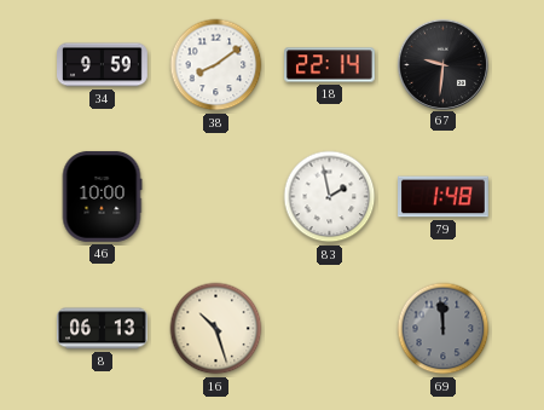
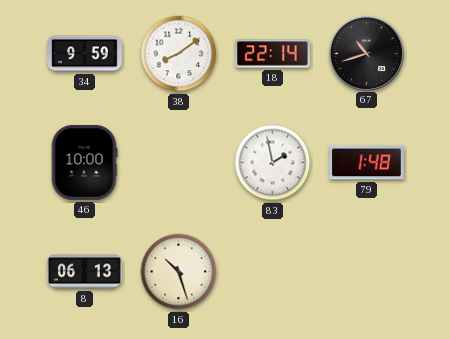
67: 9:31 -> 10:42 (366, 53)
69: 11:59 -> none (444, 329)
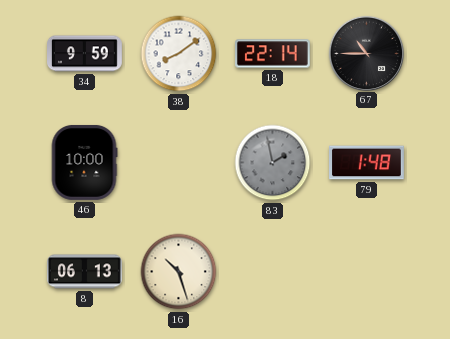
67: 10:42 -> 10:45 (366, 53)
83 dial: white -> grey (273, 163)
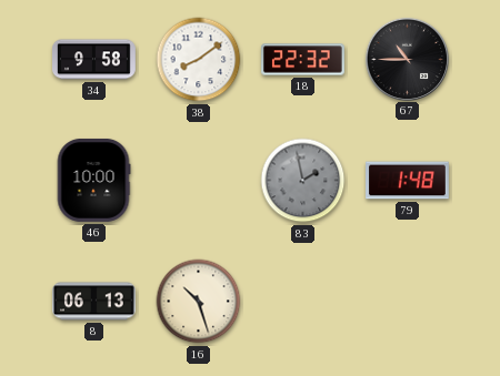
34: 9:59 -> 9:58 (94, 60)
18: 22:14 -> 22:32 (303, 60)
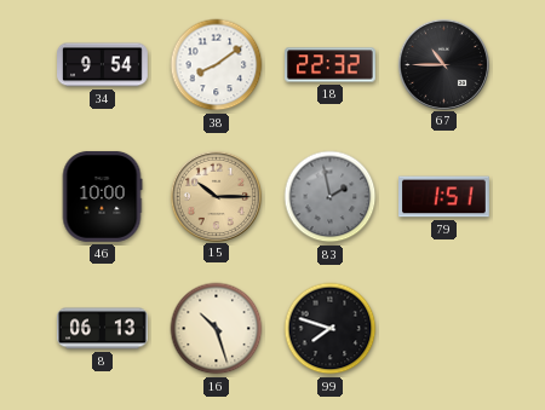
34: 9:58 -> 9:54 (103, 65)
15: none -> 10:15 (216, 196)
79: 1:48 -> 1:51 (444, 197)
99: none -> 7:48 (331, 329)
